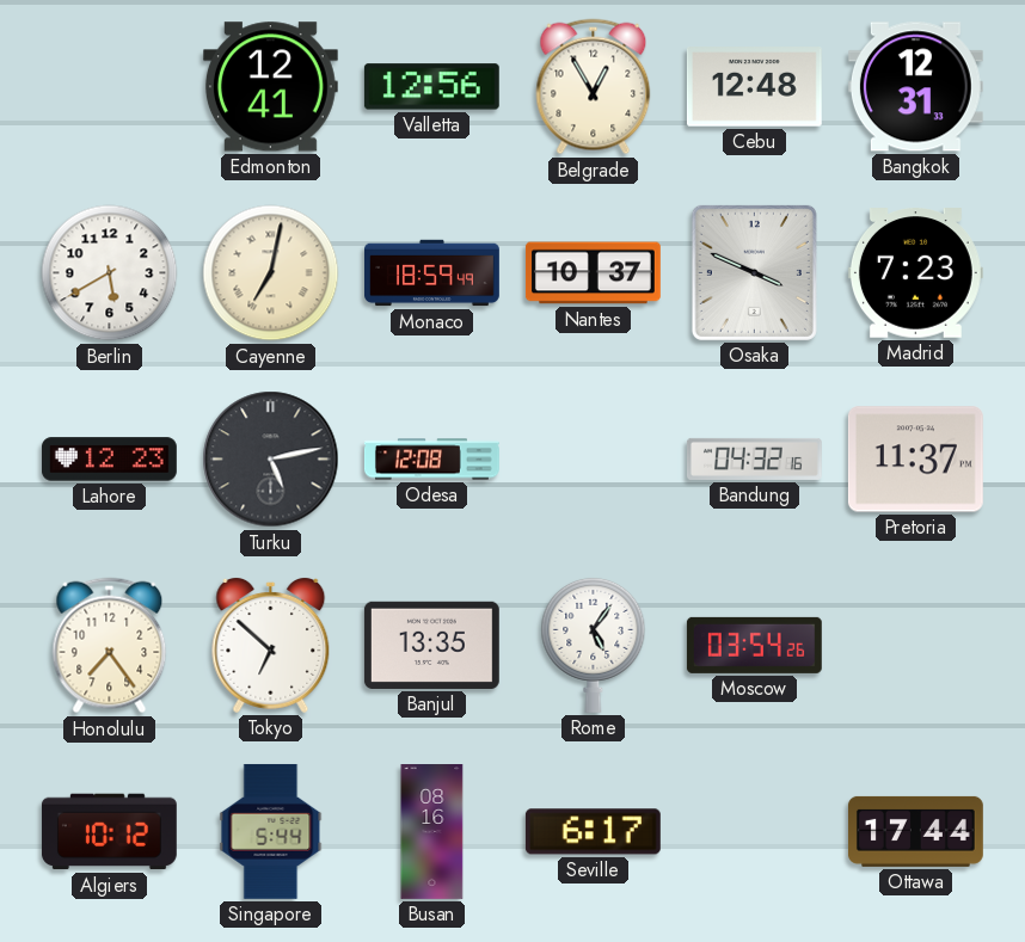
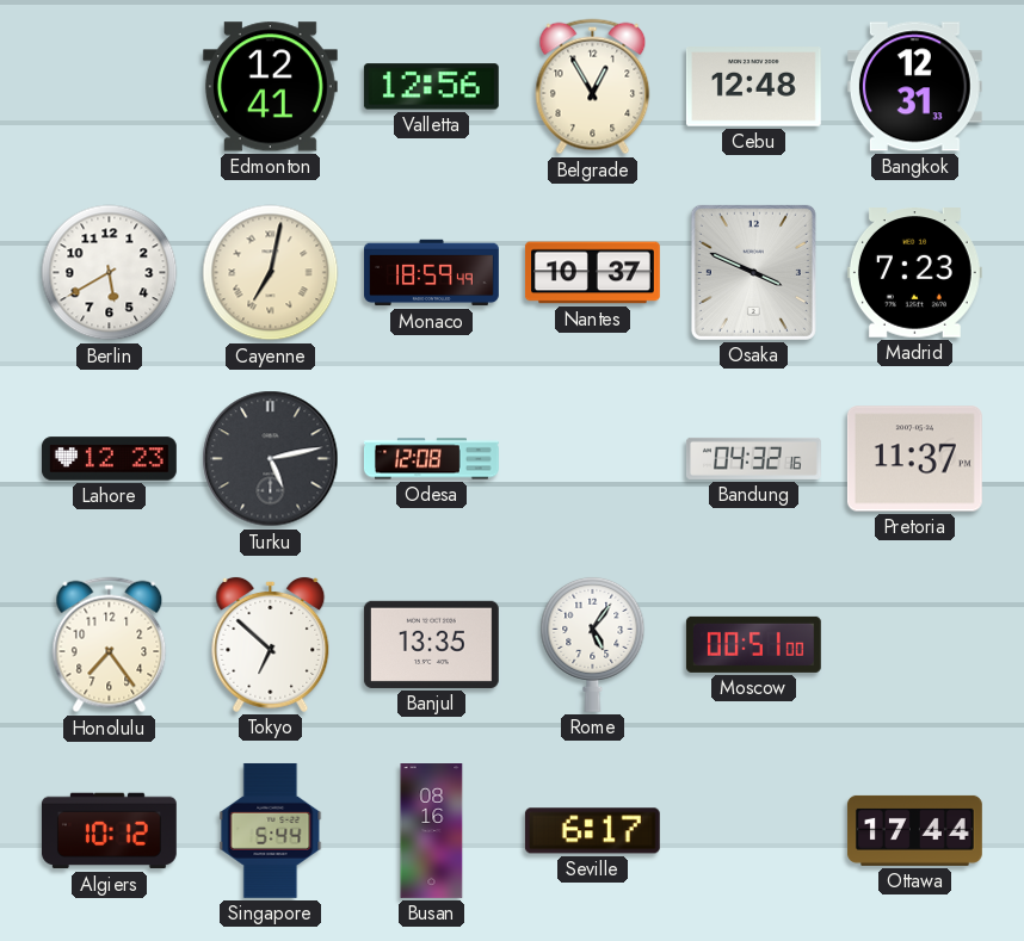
Moscow: 03:54 -> 00:51 (753, 644)
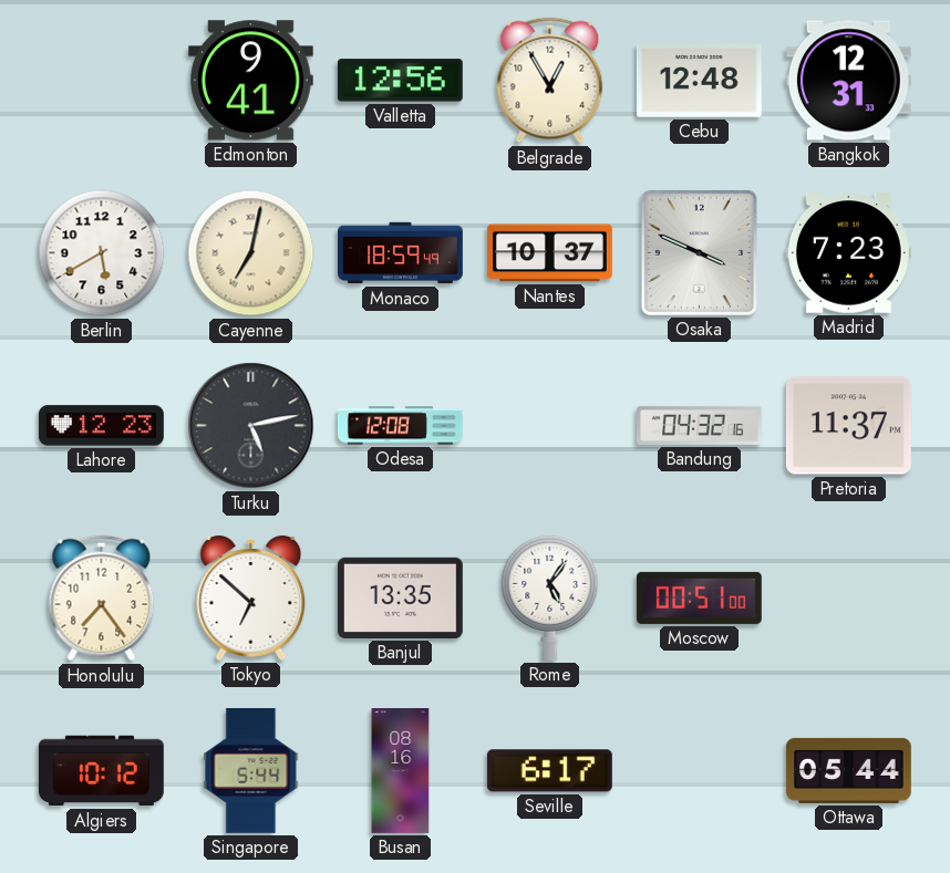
Edmonton: 12:41 -> 9:41 (250, 81)
Ottawa: 17:44 -> 05:44 (848, 770)
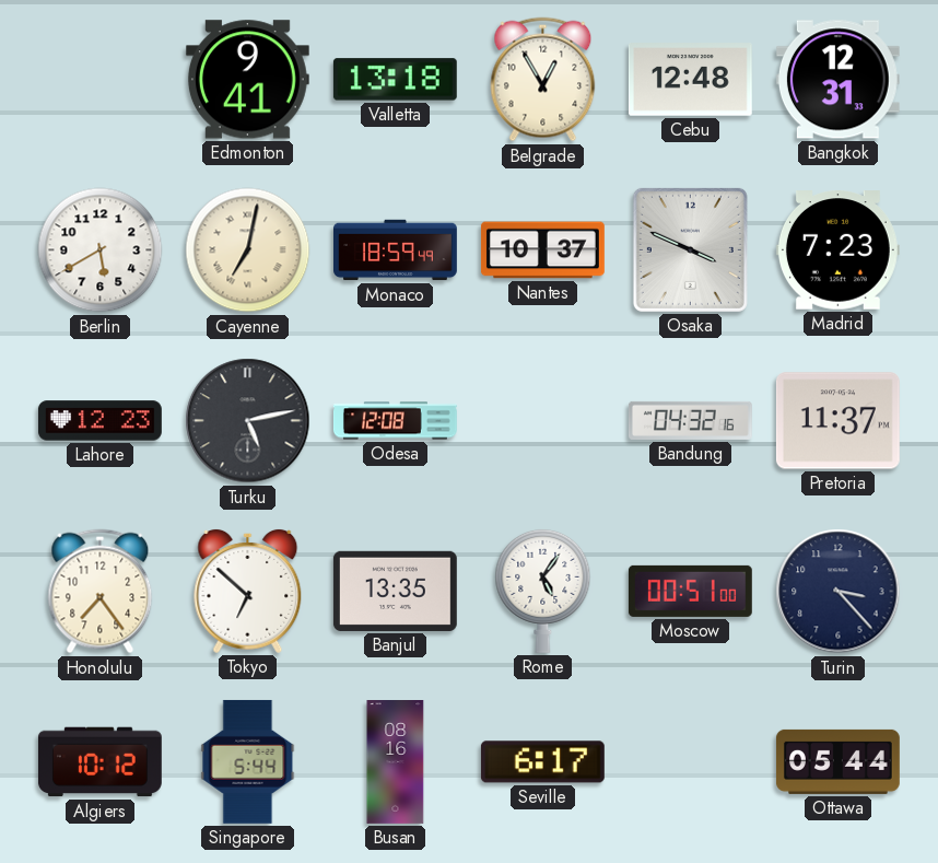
Valletta: 12:56 -> 13:18 (395, 80)
Turin: none -> 3:23 (839, 592)
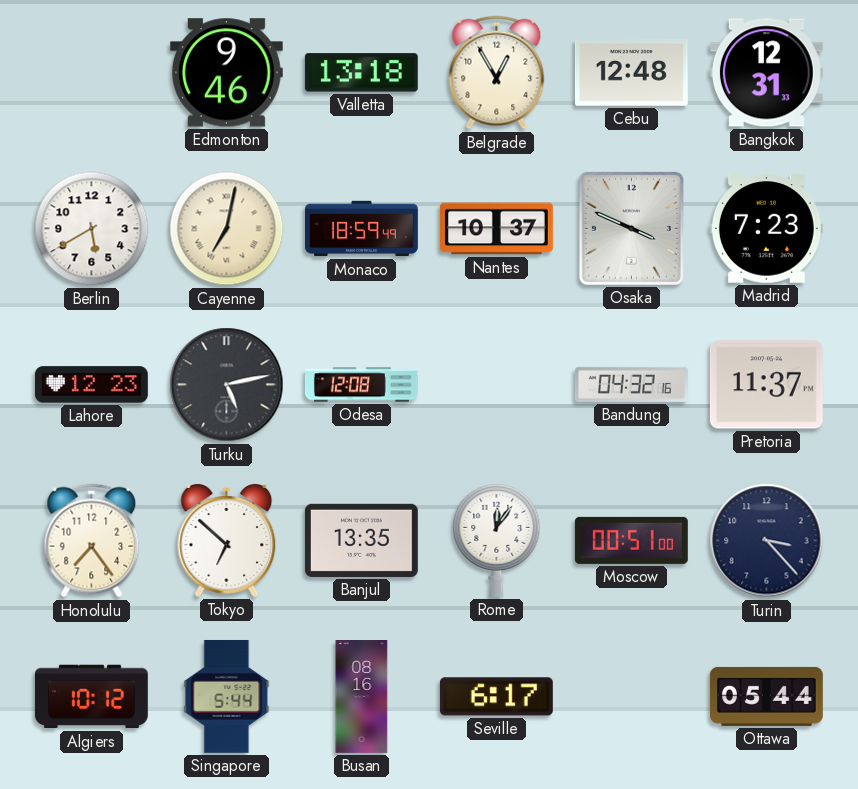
Edmonton: 9:41 -> 9:46 (226, 73)
Rome: 5:06 -> 12:06 (497, 540)
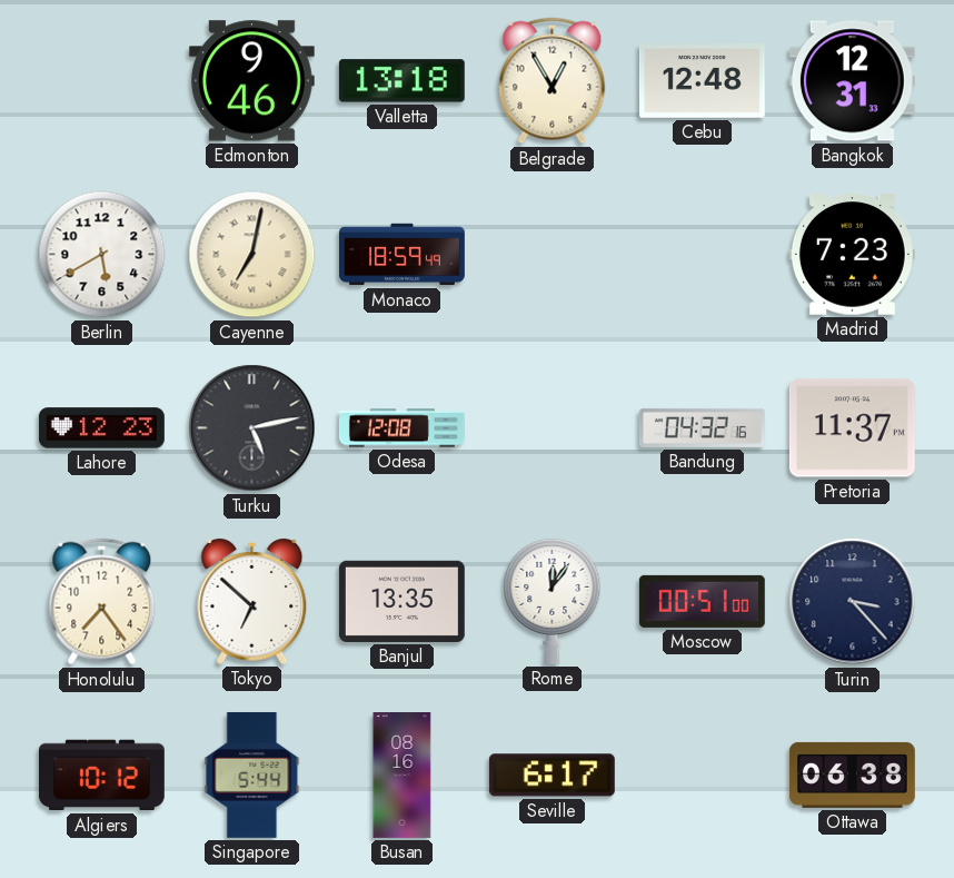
Nantes: 10:37 -> none (496, 229)
Osaka: 3:49 -> none (631, 228)
Ottawa: 05:44 -> 06:38 (852, 775)
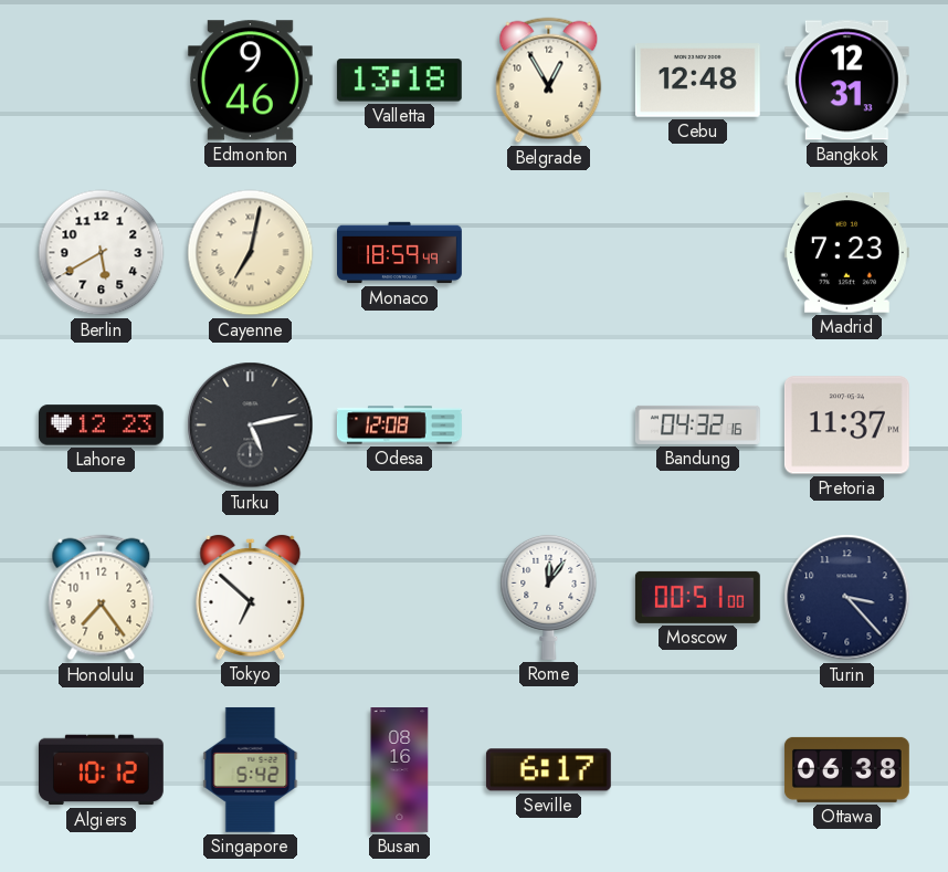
Banjul: 13:35 -> none (401, 601)
Singapore: 5:44 -> 5:42 (251, 769)
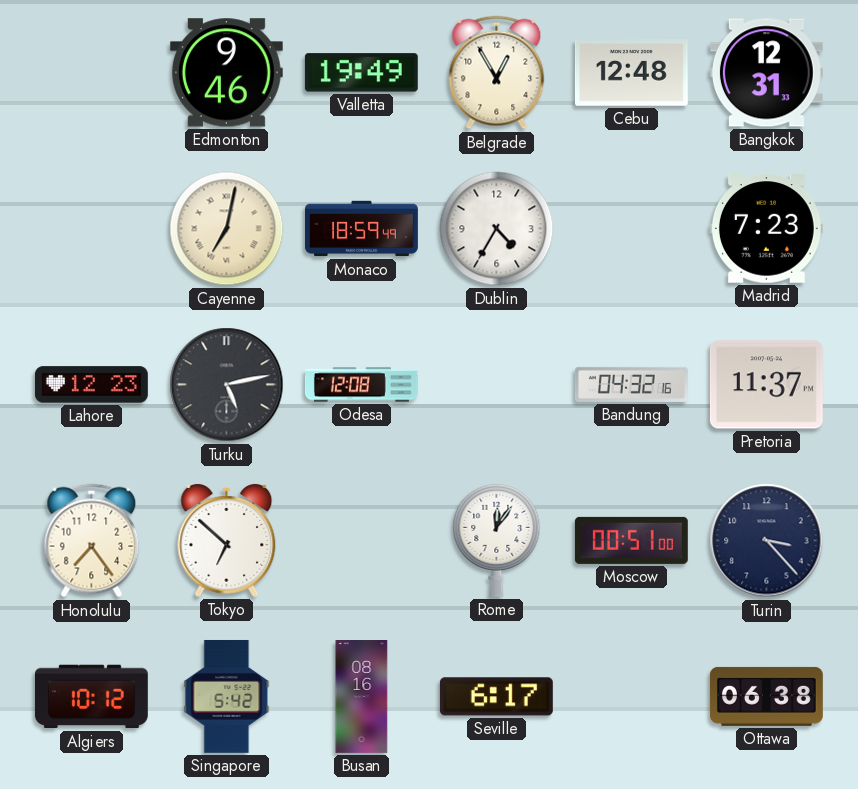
Valletta: 13:18 -> 19:49 (361, 73)
Berlin: 5:40 -> none (102, 253)
Dublin: none -> 4:35 (497, 229)
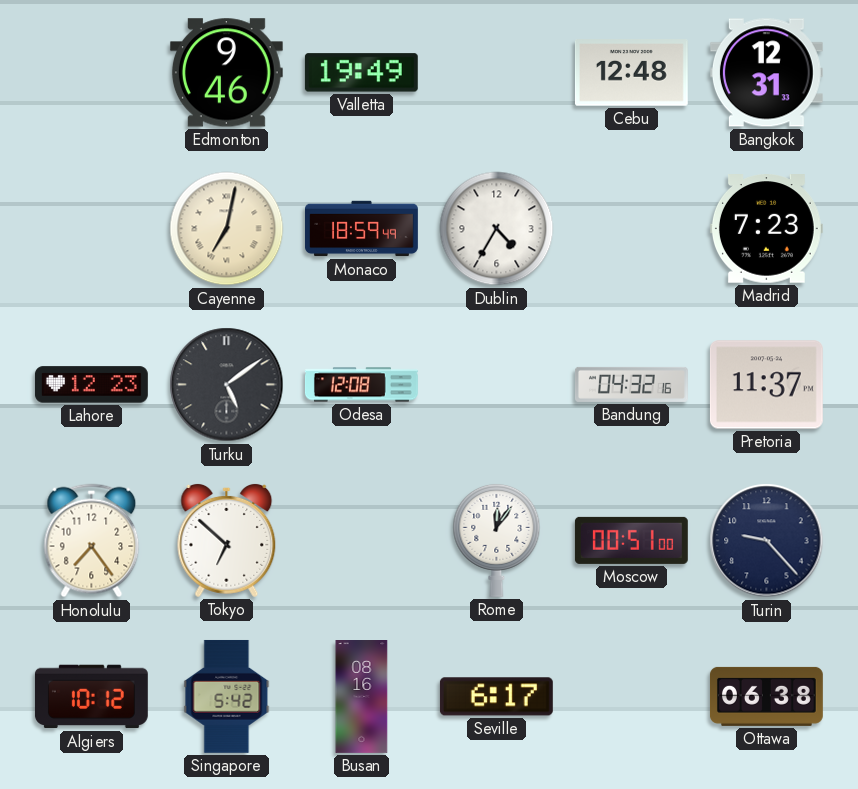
Belgrade: 12:55 -> none (497, 73)
Turku: 5:13 -> 5:09 (227, 385)
Turin: 3:23 -> 9:23 (767, 541)
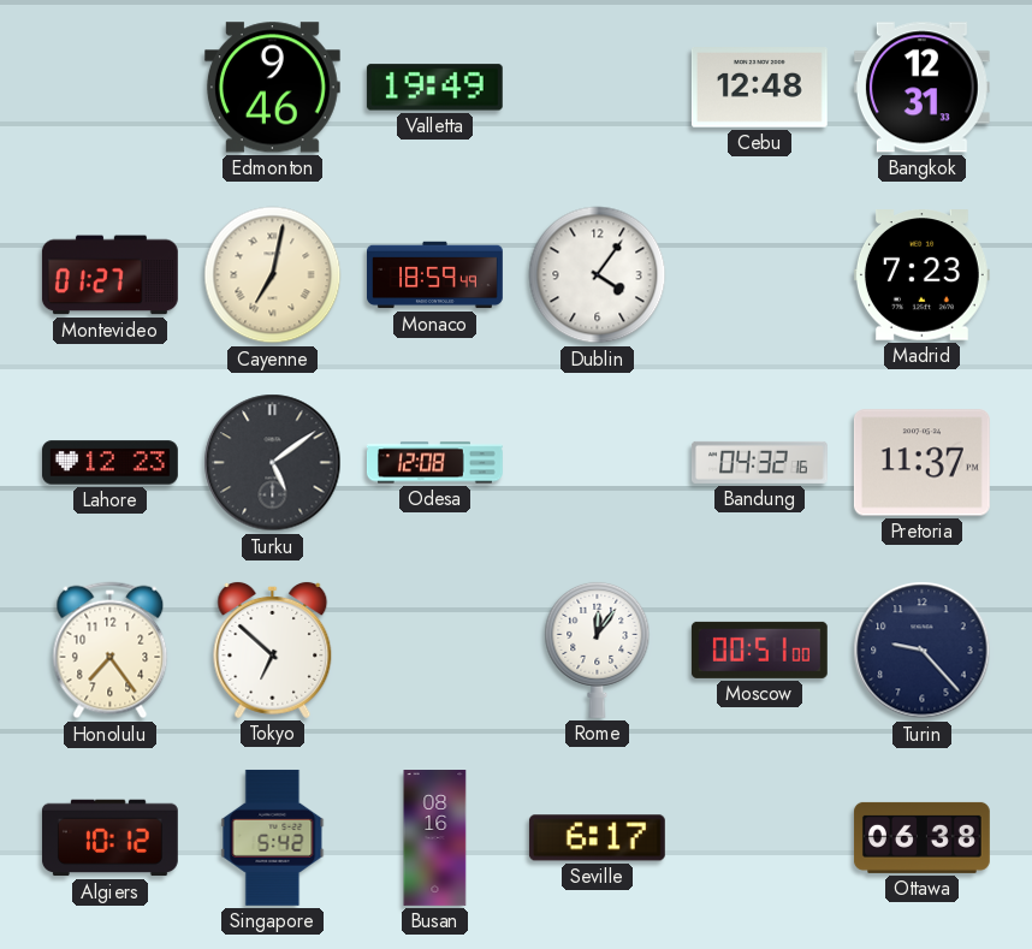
Montevideo: none -> 01:27 (109, 275)
Dublin: 4:35 -> 4:06 (598, 275)
